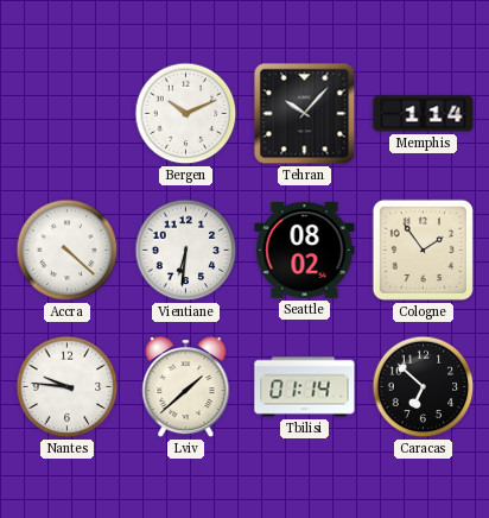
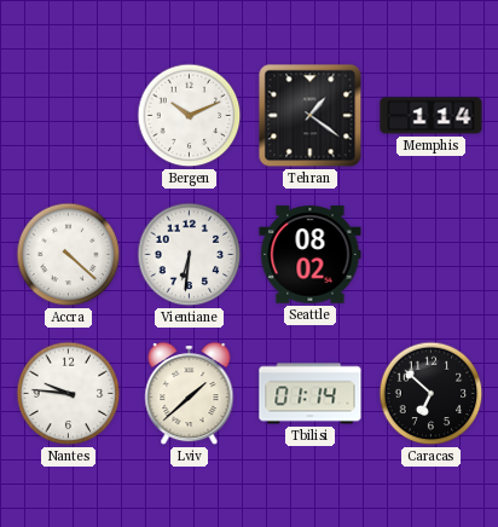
Tehran: 10:07 -> 1:21 (311, 116)
Cologne: 1:54 -> none (423, 249)
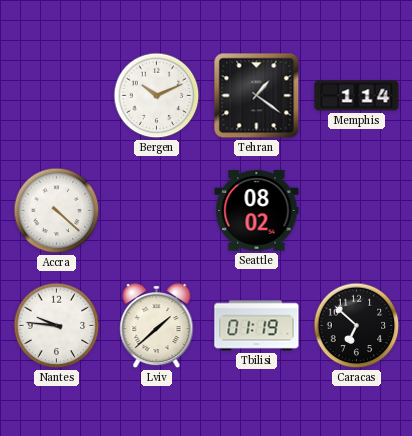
Vientiane: 6:31 -> none (190, 255)
Tbilisi: 01:14 -> 01:19 (257, 326)
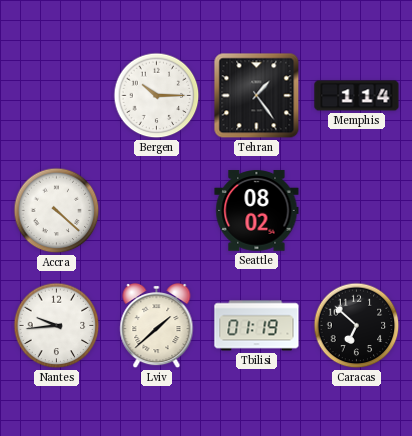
Bergen: 10:11 -> 10:15 (157, 96)
Tehran: 1:21 -> 1:24 (257, 96)
Nantes: 9:46 -> 9:44 (57, 326)
